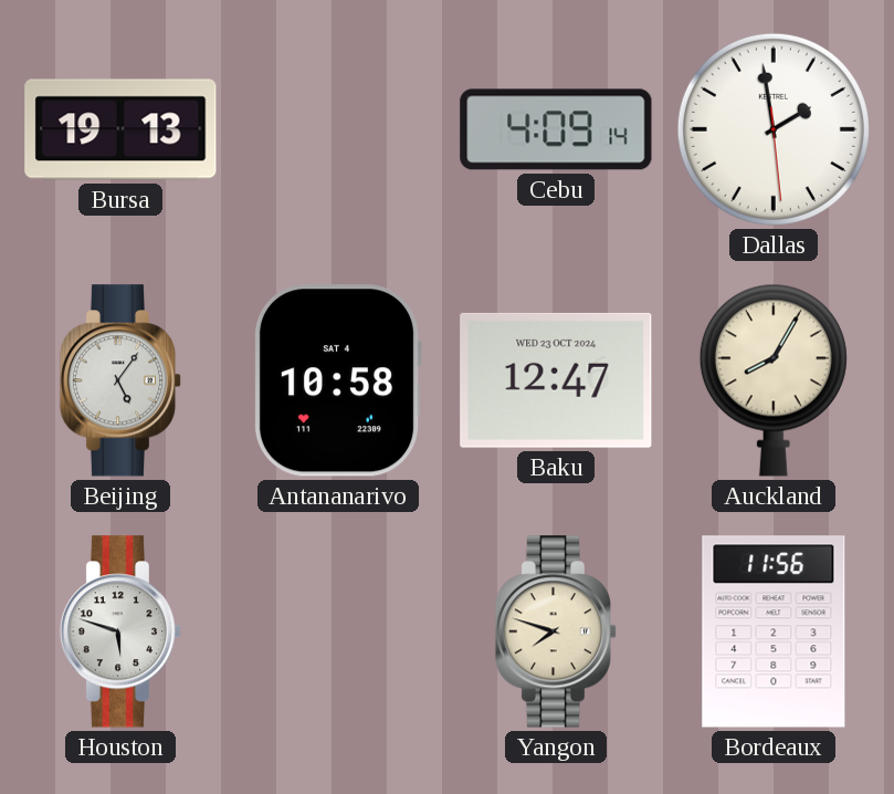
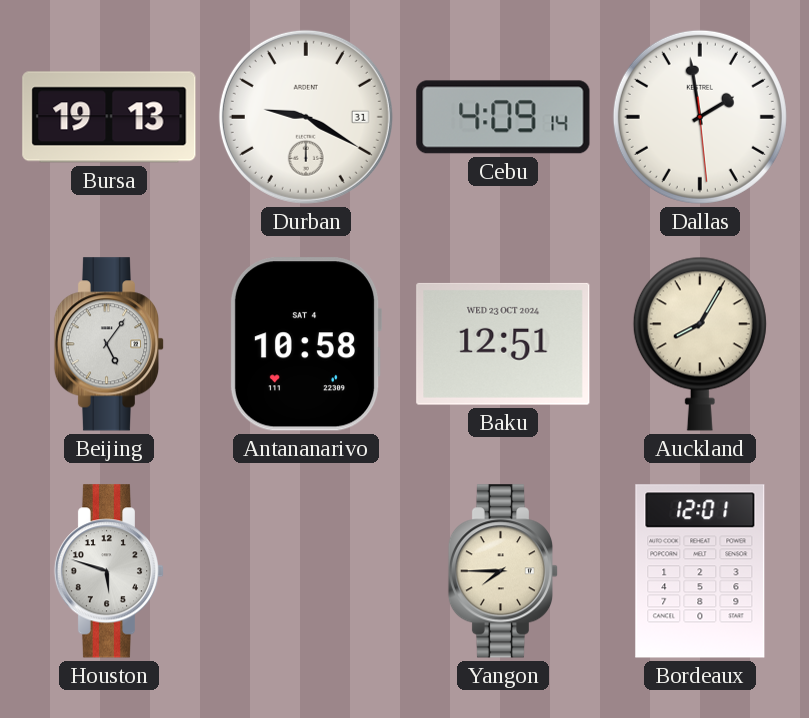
Durban: none -> 9:20 (306, 117)
Baku: 12:47 -> 12:51 (503, 344)
Yangon: 7:48 -> 7:45 (503, 571)
Bordeaux: 11:56 -> 12:01 (700, 571)
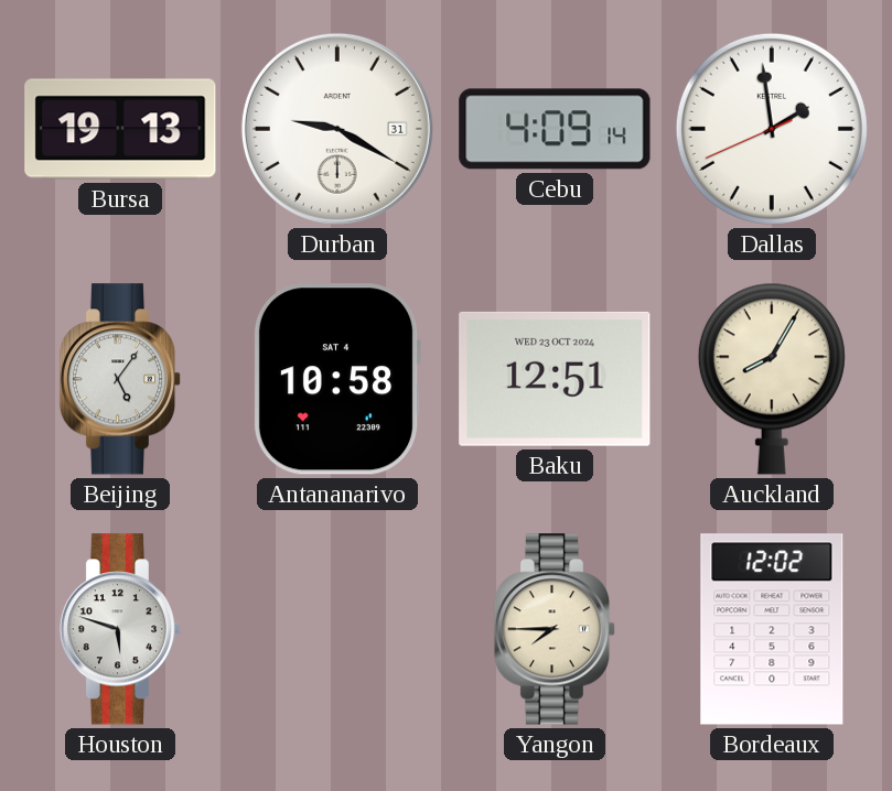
Dallas: 1:58:29 -> 1:58:41 (772, 129)
Bordeaux: 12:01 -> 12:02 (772, 629)
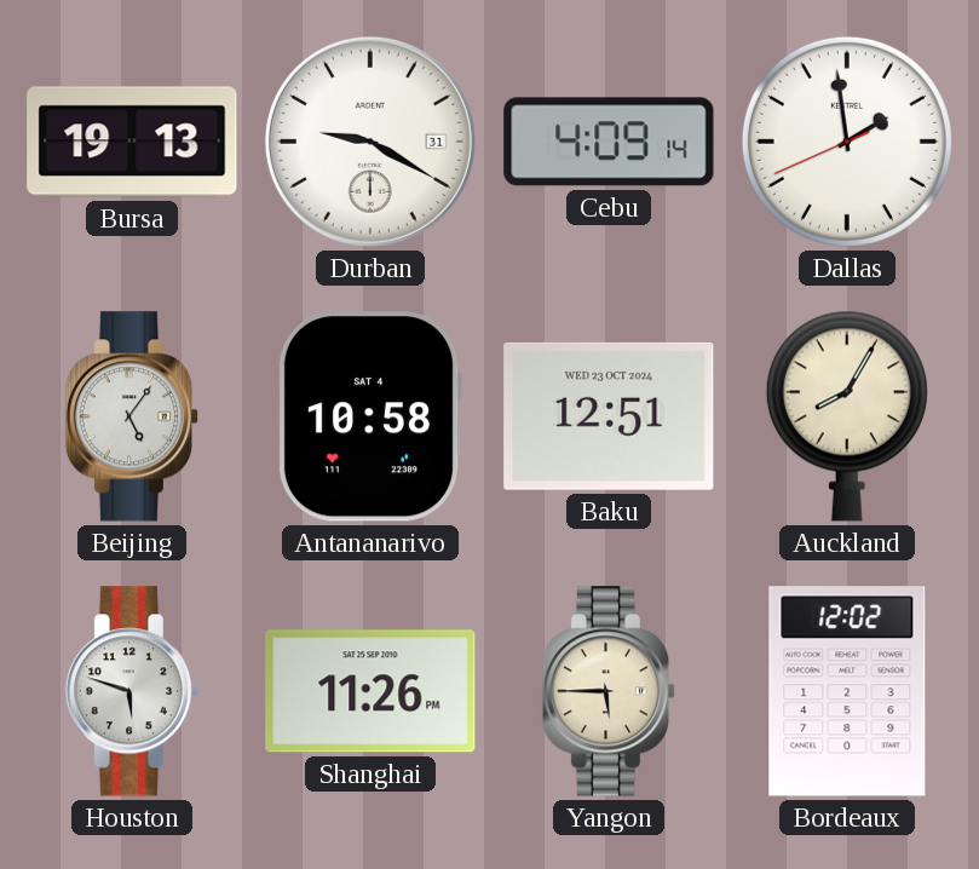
Shanghai: none -> 11:26 (370, 691)
Yangon: 7:45 -> 5:45 (609, 691)
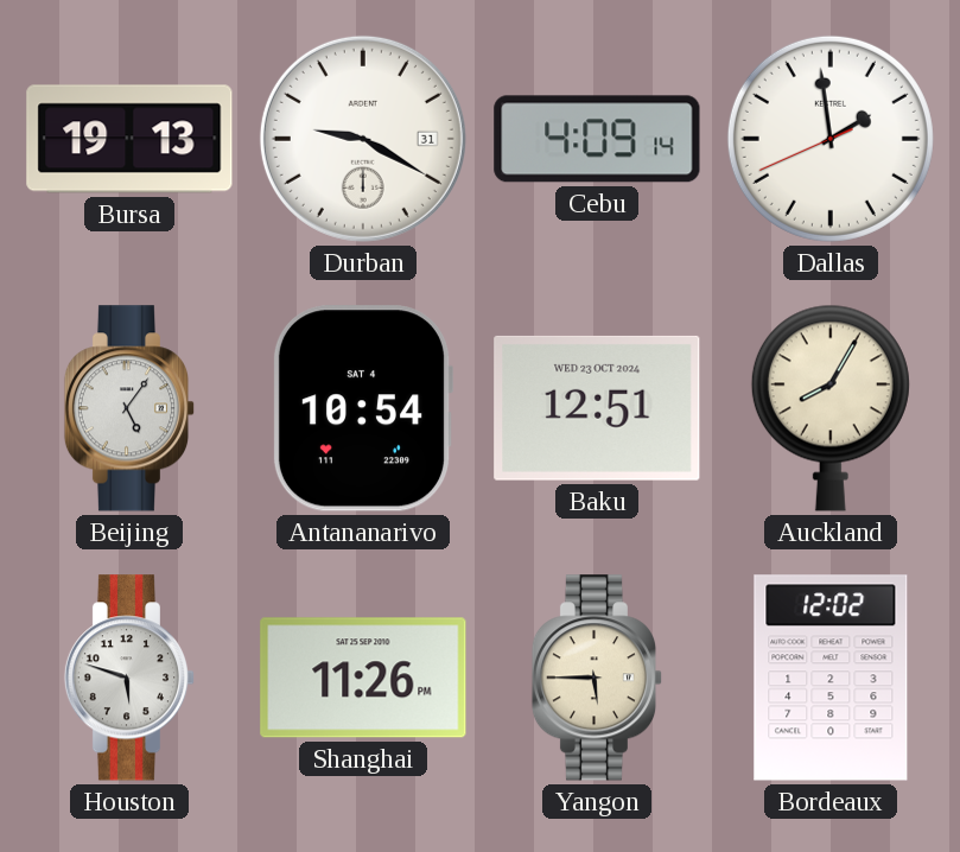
Antananarivo: 10:58 -> 10:54 (363, 408)
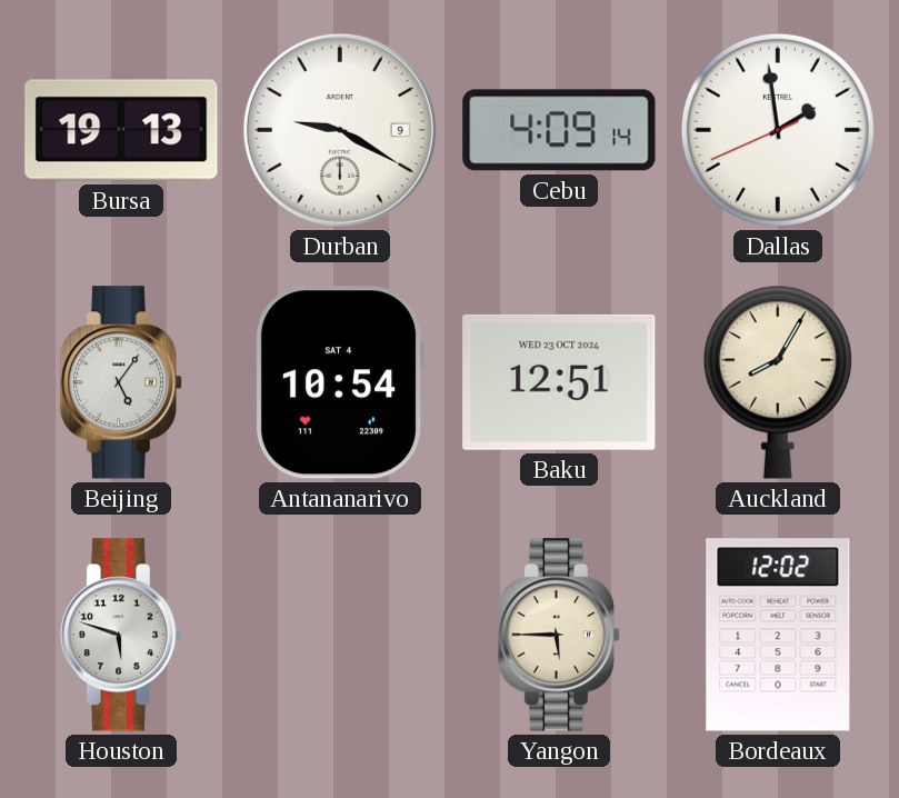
Durban date: 31 -> 9 (340, 130)
Shanghai: 11:26 -> none (363, 678)
